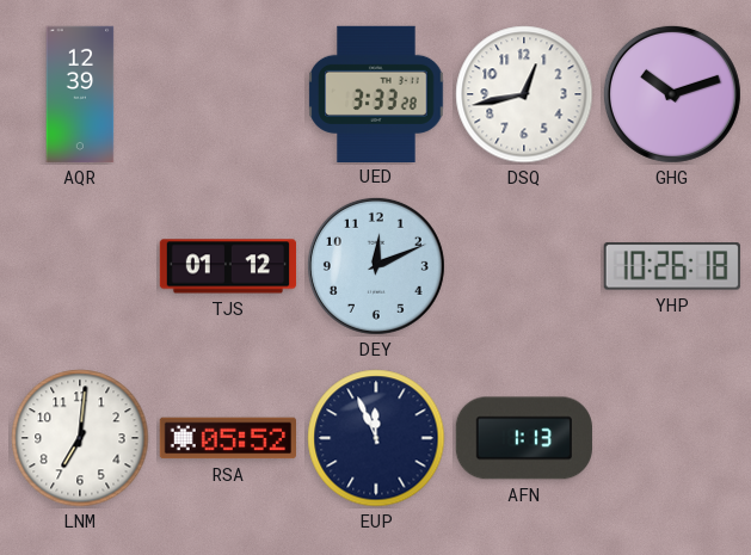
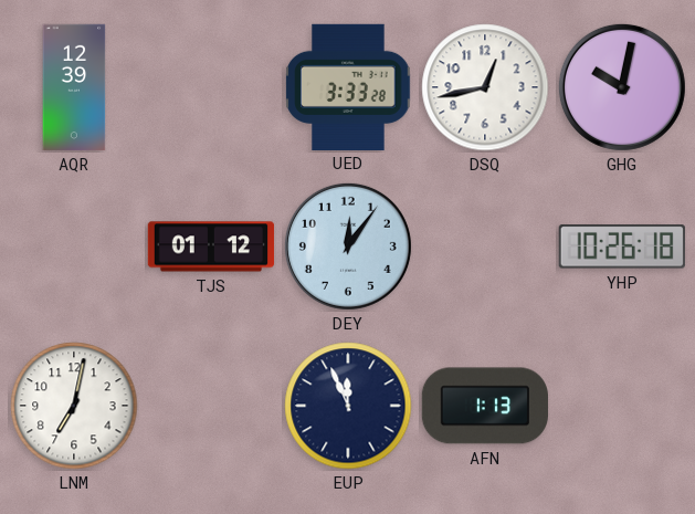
GHG: 10:12 -> 10:02 (622, 87)
DEY: 12:11 -> 12:06 (348, 246)
LNM: 7:01 -> 7:02 (74, 406)
RSA: 05:52 -> none (227, 438)
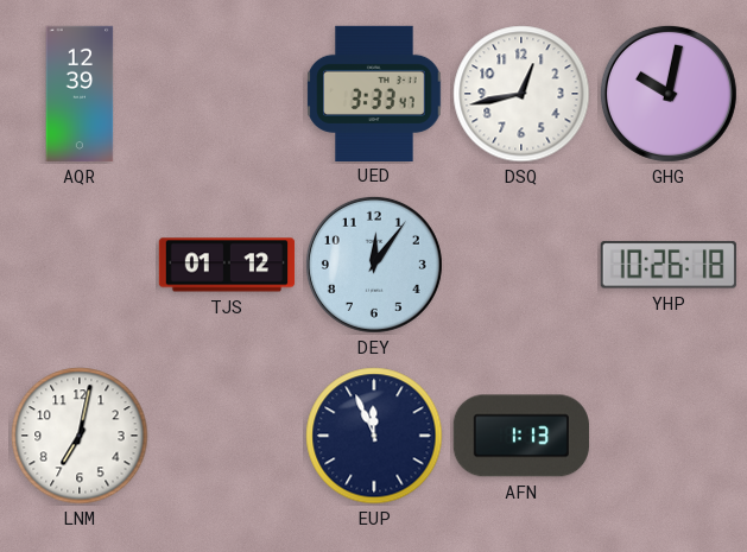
UED: 3:33:28 -> 3:33:47 (374, 93)
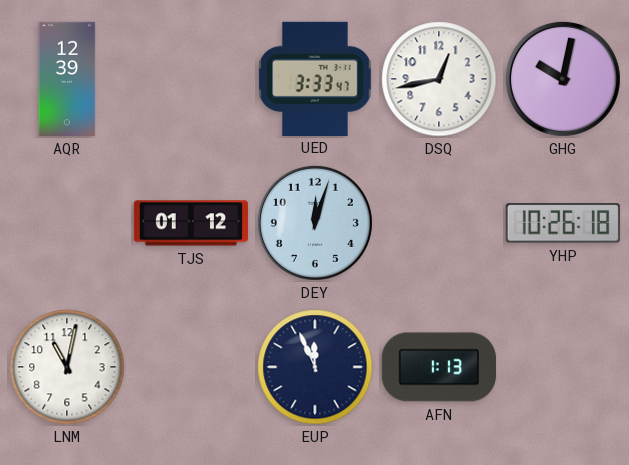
DEY: 12:06 -> 12:03 (315, 223)
LNM: 7:02 -> 11:02 (67, 367)
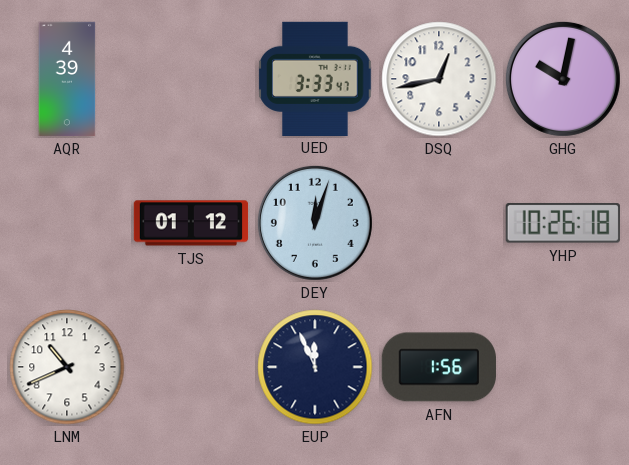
AQR: 12:39 -> 4:39 (67, 79)
LNM: 11:02 -> 10:41 (67, 367)
AFN: 1:13 -> 1:56 (439, 367)
